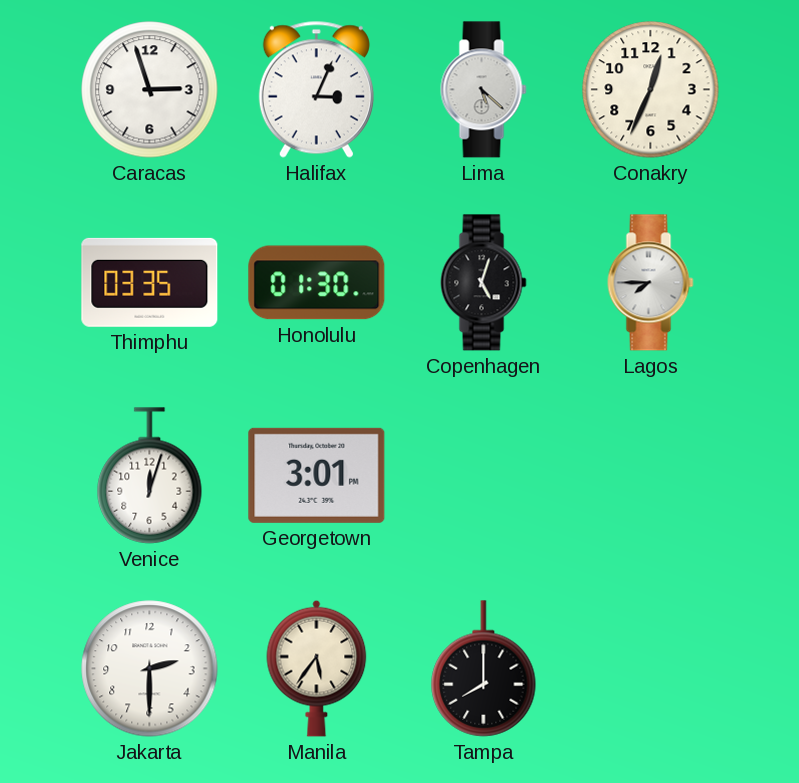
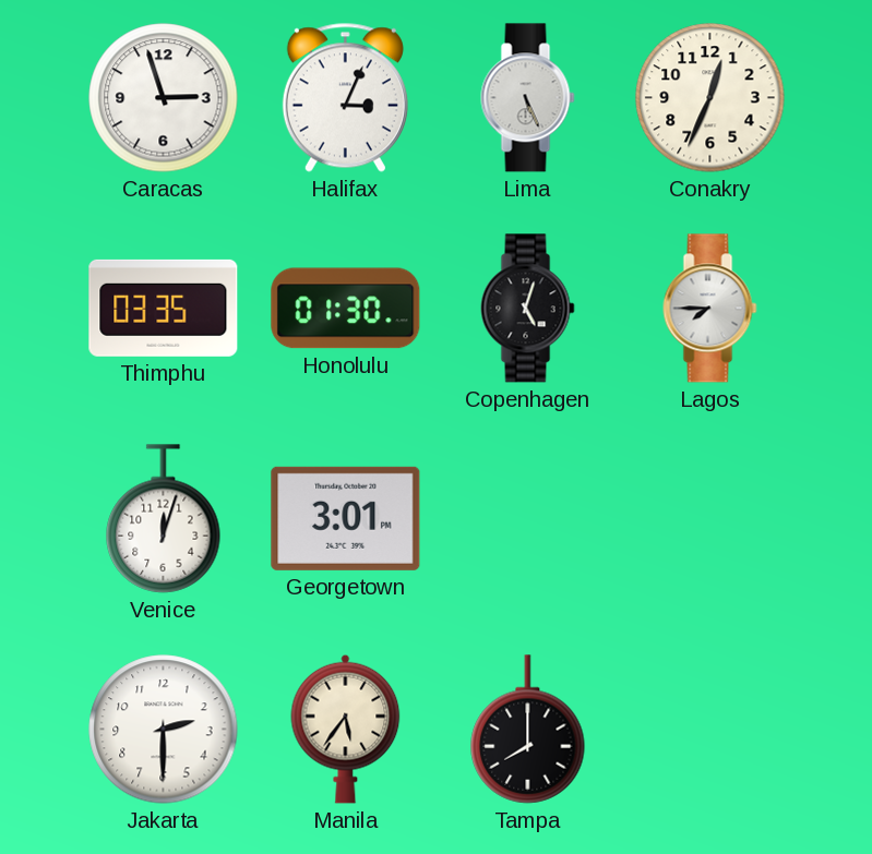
Lima: 5:22 -> 5:26 (528, 98)
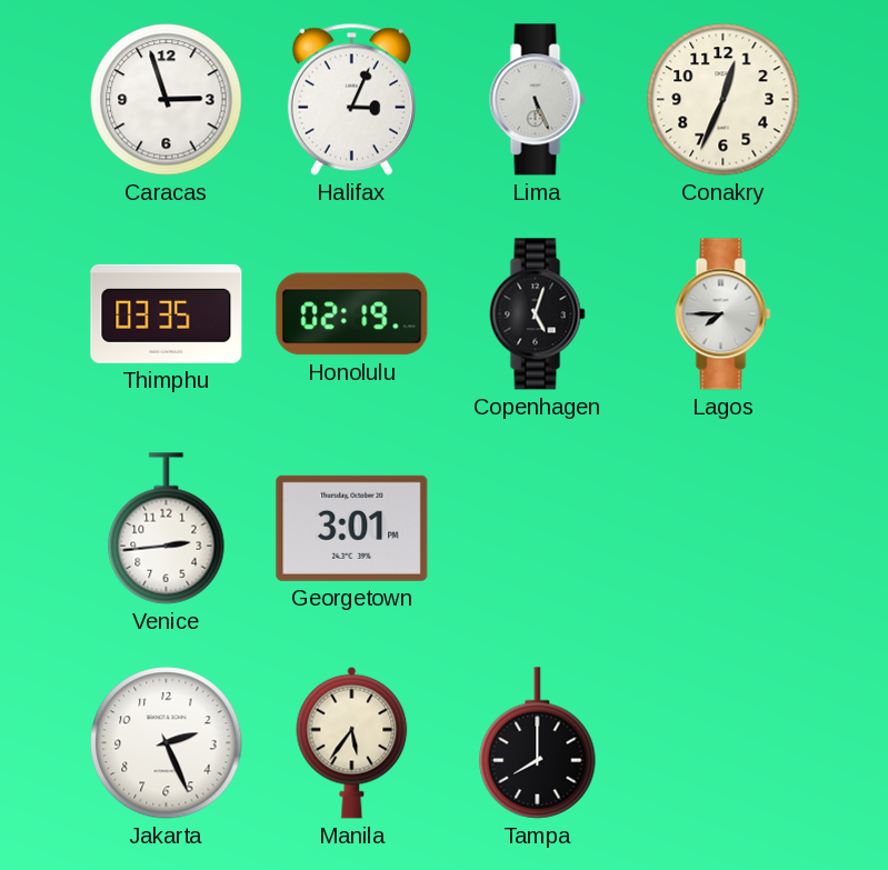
Honolulu: 01:30 -> 02:19 (352, 314)
Venice: 12:03 -> 2:44 (167, 529)
Jakarta: 2:30 -> 2:26 (167, 743)
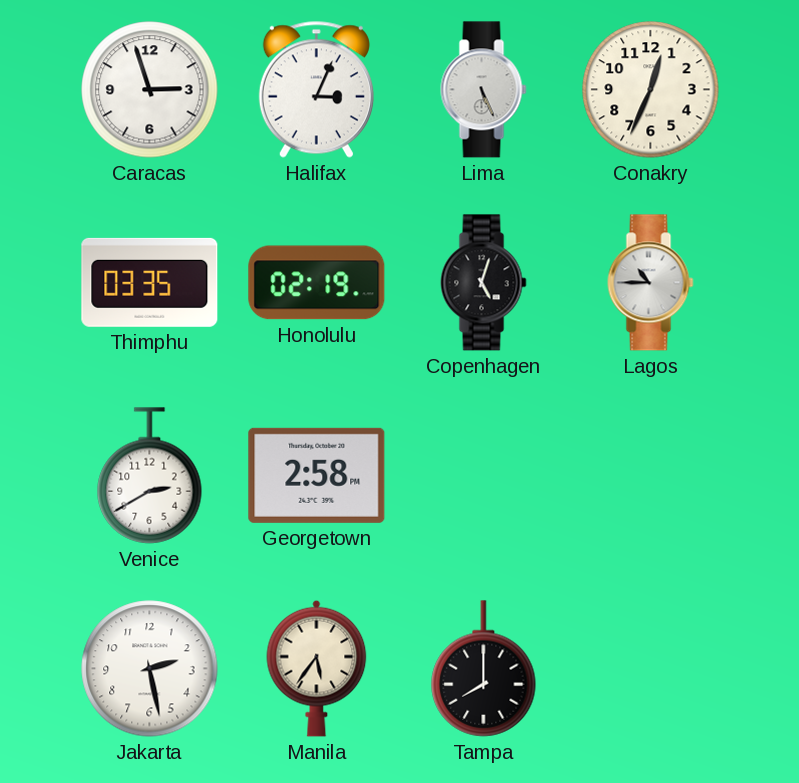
Lagos: 7:45 -> 10:45 (651, 283)
Venice: 2:44 -> 2:40 (150, 476)
Georgetown: 3:01 -> 2:58 (317, 475)
Jakarta: 2:26 -> 2:28 (150, 669)
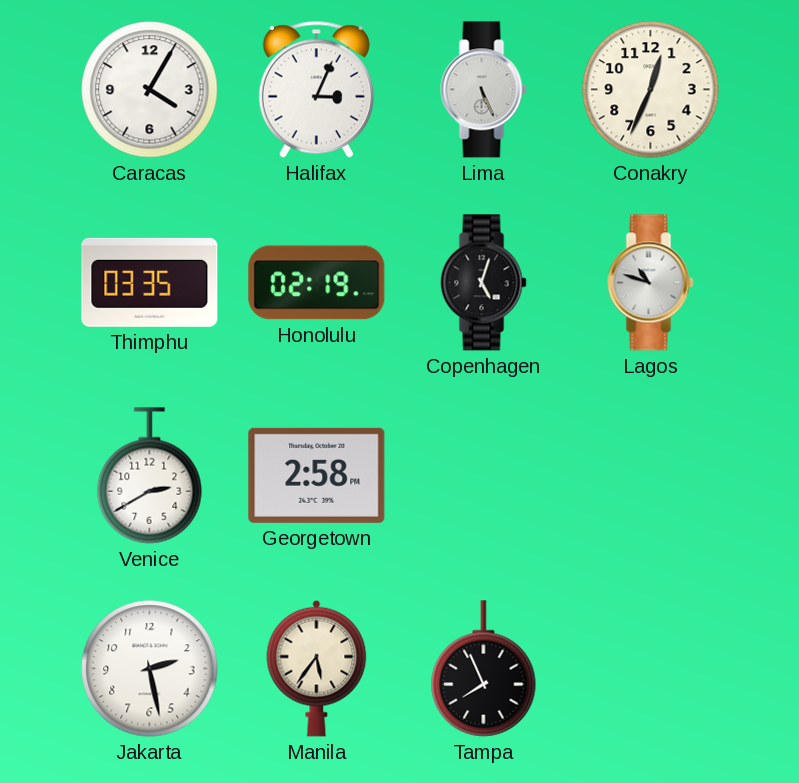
Caracas: 2:57 -> 4:05 (150, 90)
Lagos: 10:45 -> 10:48 (651, 283)
Tampa: 8:00 -> 7:56 (484, 669)
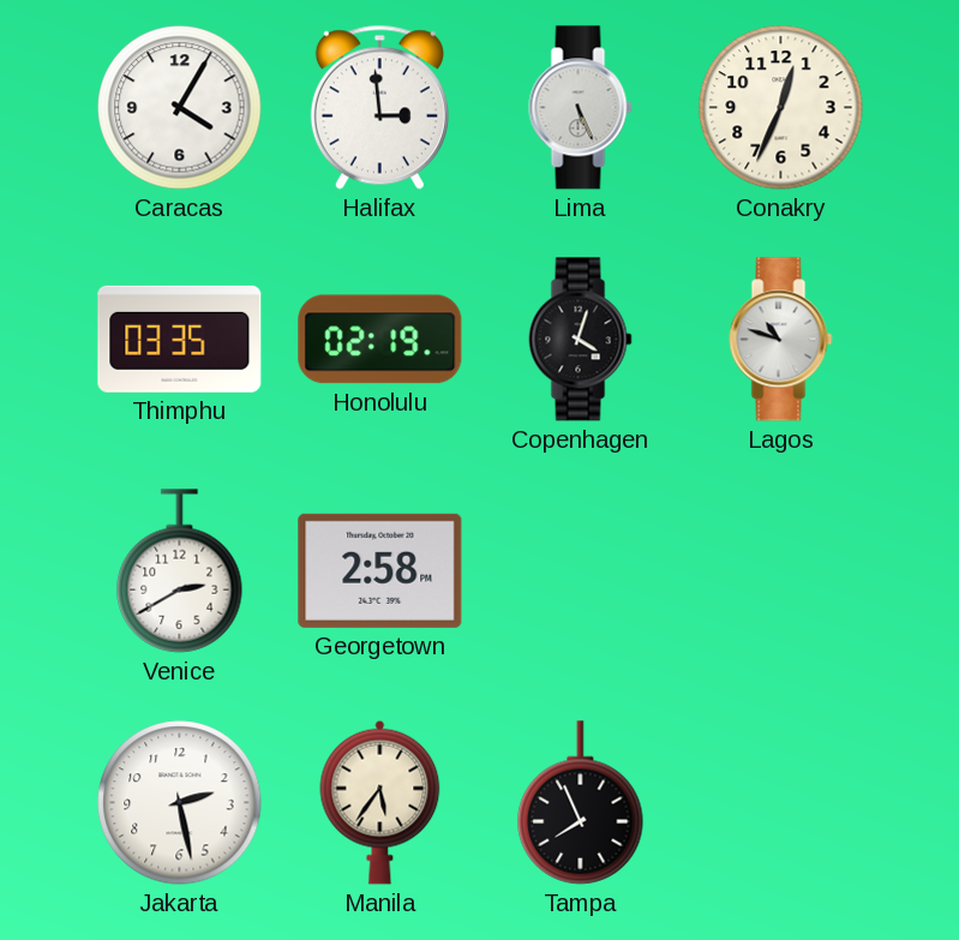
Halifax: 3:04 -> 2:59 (379, 107)
Copenhagen: 5:03 -> 4:03 (581, 340)
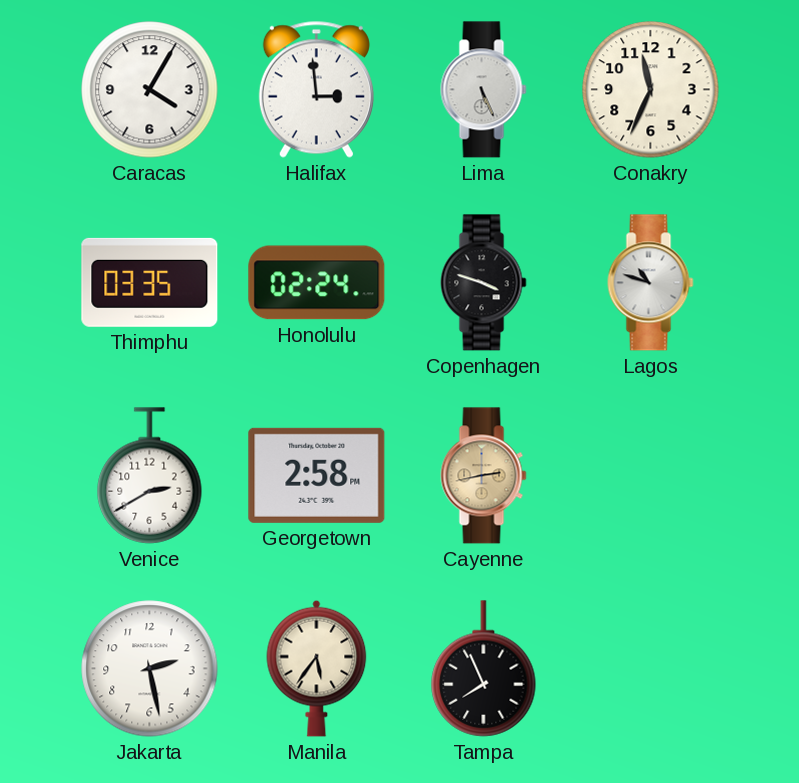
Conakry: 12:34 -> 11:34 (651, 90)
Honolulu: 02:19 -> 02:24 (317, 283)
Copenhagen: 4:03 -> 3:48 (484, 283)
Cayenne: none -> 2:43 (484, 476)
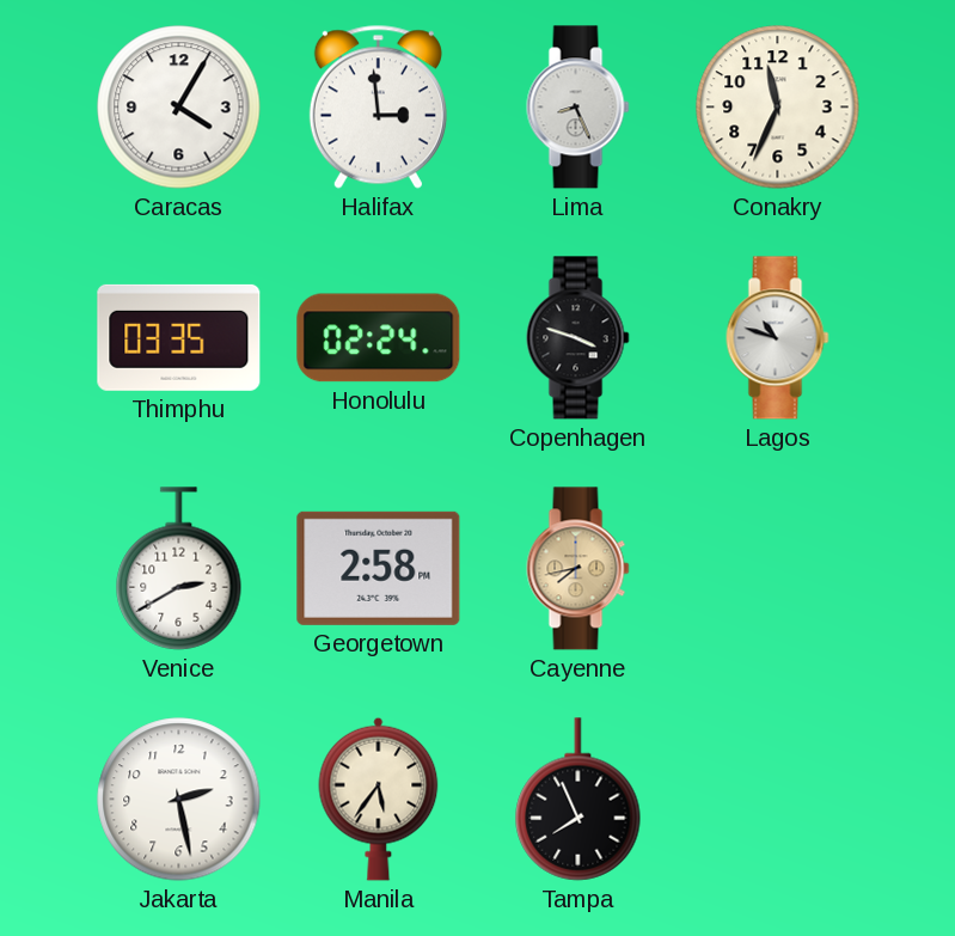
Lima: 5:26 -> 8:26 (578, 108)
Cayenne: 2:43 -> 7:43 (578, 569)
